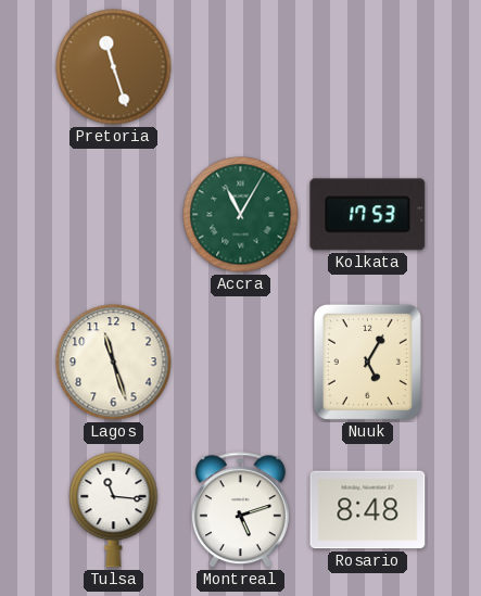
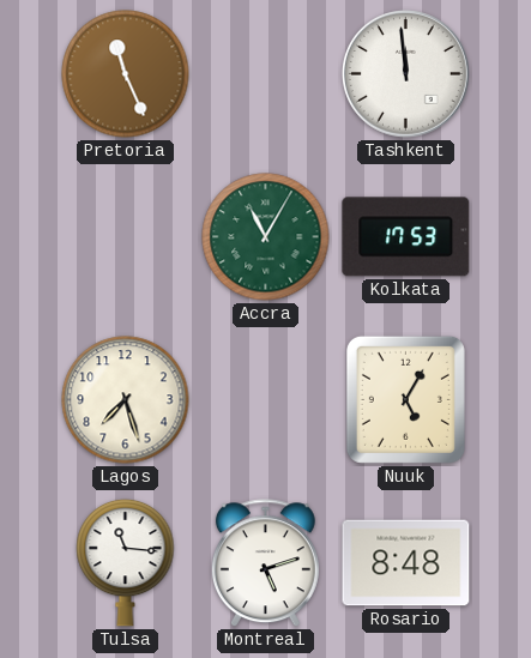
Pretoria: 11:27 -> 11:26 (126, 74)
Tashkent: none -> 11:59 (406, 74)
Lagos: 11:27 -> 7:27 (126, 400)
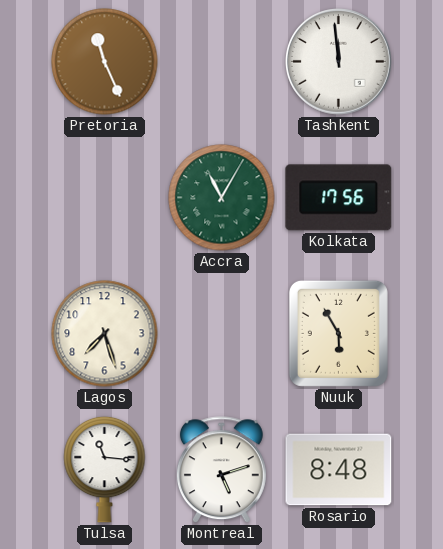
Kolkata: 17:53 -> 17:56 (339, 198)
Nuuk: 5:05 -> 5:55 (338, 333)
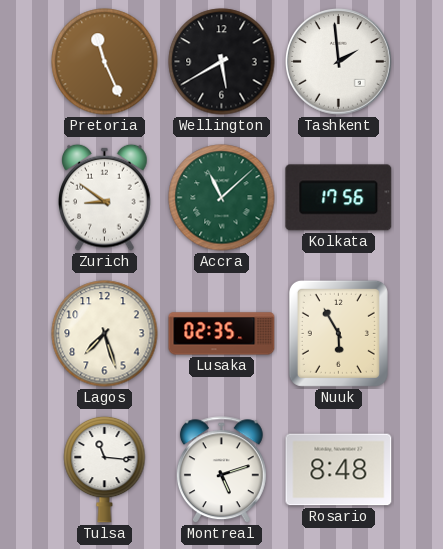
Wellington: none -> 5:40 (222, 62)
Tashkent: 11:59 -> 1:59 (339, 62)
Zurich: none -> 8:51 (105, 197)
Accra: 11:05 -> 11:08 (222, 198)
Lusaka: none -> 02:35 (222, 334)
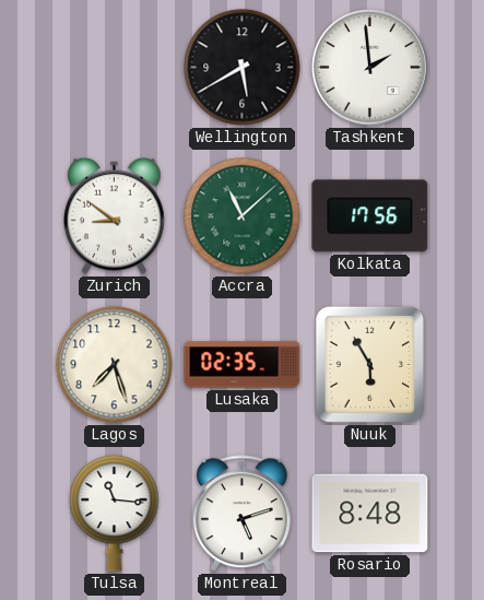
Pretoria: 11:26 -> none (105, 62)
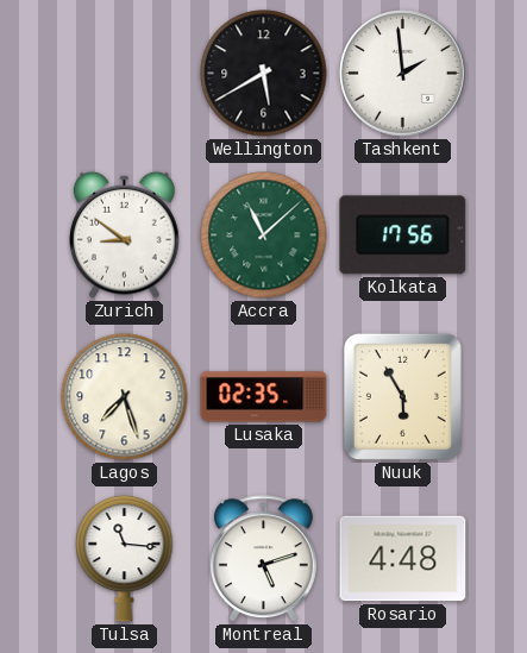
Rosario: 8:48 -> 4:48 (403, 559)
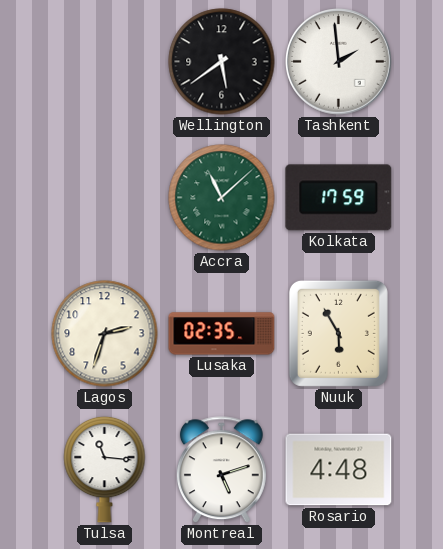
Wellington: 5:40 -> 5:39 (222, 62)
Zurich: 8:51 -> none (125, 234)
Kolkata: 17:56 -> 17:59 (339, 198)
Lagos: 7:27 -> 2:33 (105, 334)
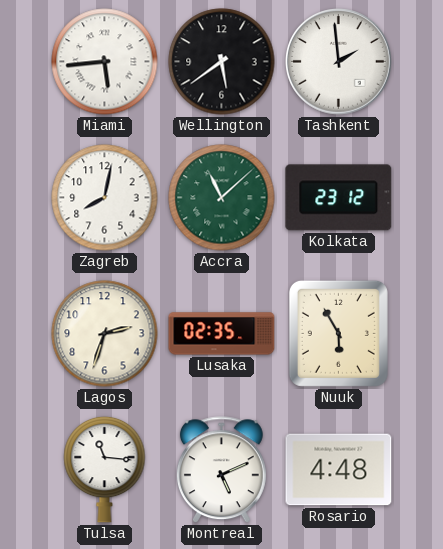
Miami: none -> 5:44 (105, 62)
Zagreb: none -> 8:02 (105, 198)
Kolkata: 17:59 -> 23:12 (339, 198)
Montreal: 5:12 -> 5:11 (221, 470)
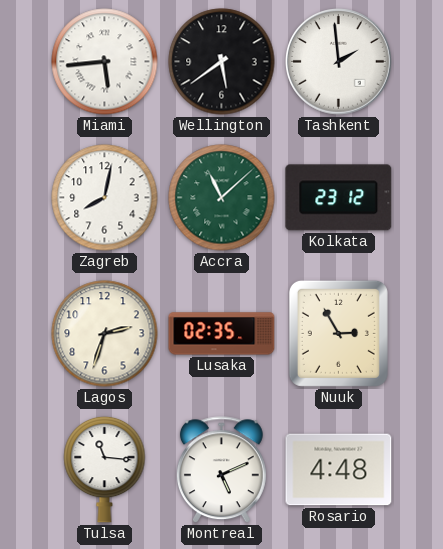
Nuuk: 5:55 -> 2:55 (338, 333)
